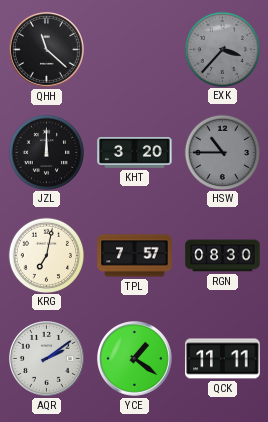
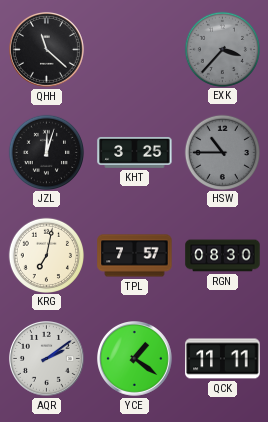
JZL: 12:00 -> 12:03 (46, 152)
KHT: 3:20 -> 3:25 (135, 153)
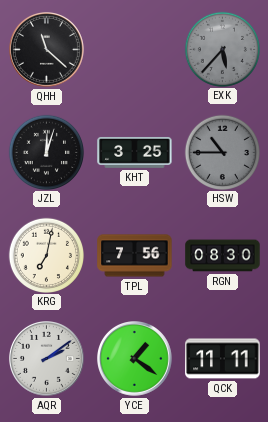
EXK: 3:37 -> 5:37 (222, 49)
TPL: 7:57 -> 7:56 (135, 256)
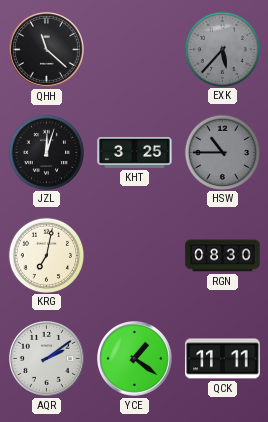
TPL: 7:56 -> none (135, 256)
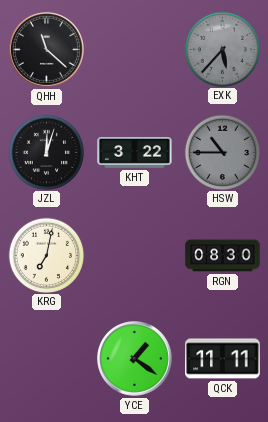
KHT: 3:25 -> 3:22 (135, 153)
AQR: 2:09 -> none (47, 359)
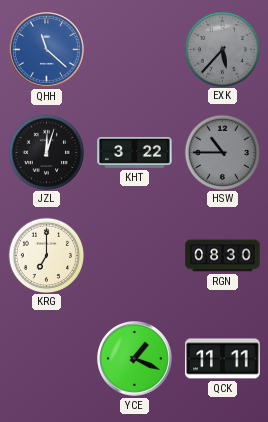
QHH dial: black -> blue (47, 50)
KRG: 7:02 -> 7:00 (46, 255)
YCE: 1:21 -> 1:19 (135, 359)
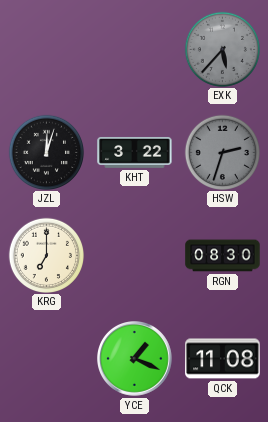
QHH: 11:22 -> none (47, 50)
HSW: 10:45 -> 2:33 (222, 152)
QCK: 11:11 -> 11:08 (223, 359)
